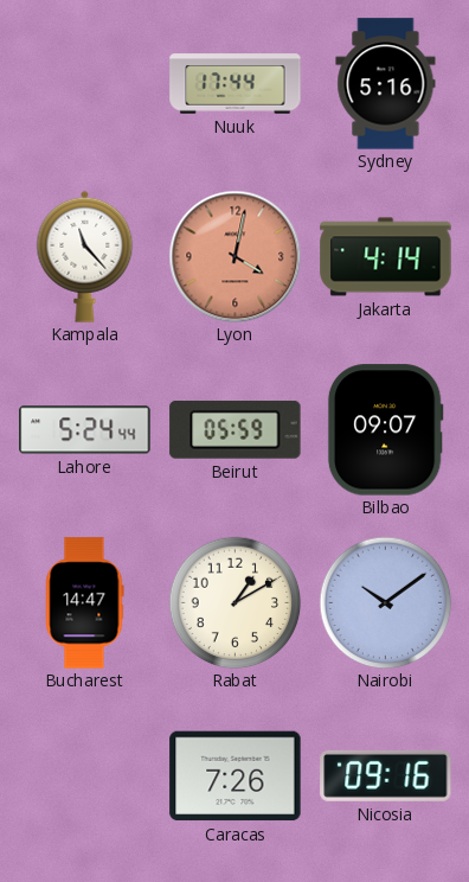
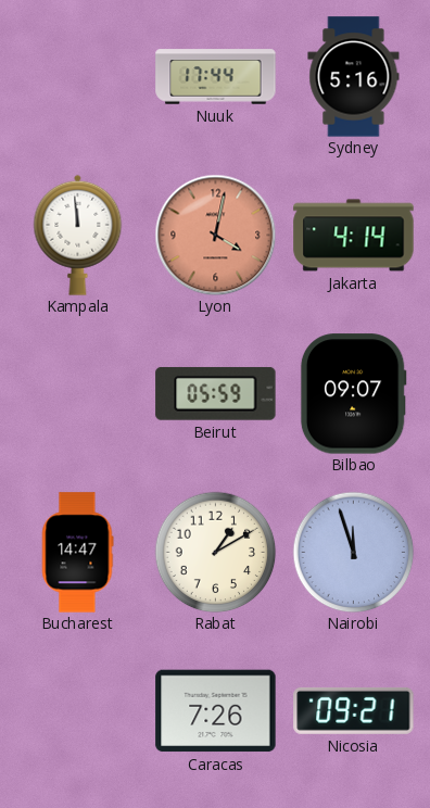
Kampala: 11:23 -> 11:59 (78, 235)
Lahore: 5:24 -> none (85, 430)
Nairobi: 10:09 -> 11:57 (353, 552)
Nicosia: 09:16 -> 09:21 (354, 710)
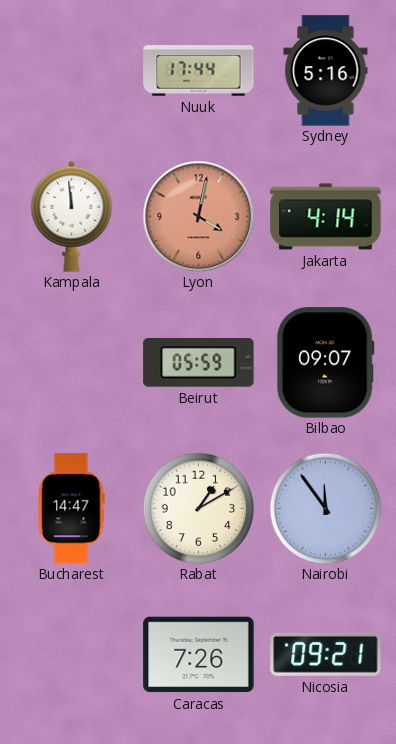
Nairobi: 11:57 -> 11:54 (325, 508)
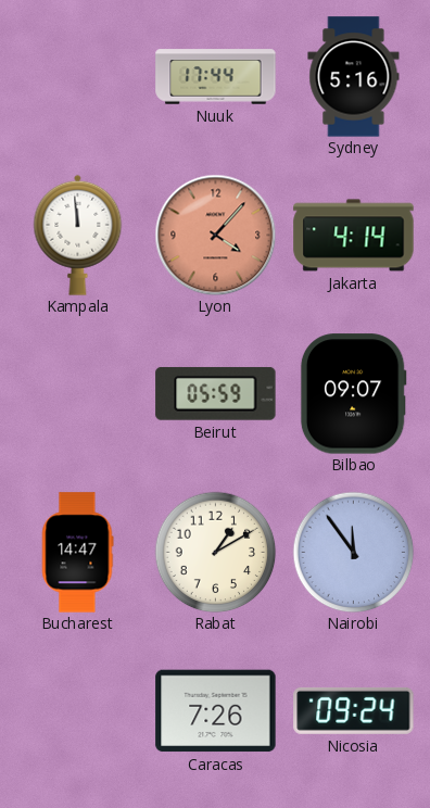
Lyon: 4:02 -> 4:07 (215, 235)
Nicosia: 09:21 -> 09:24 (354, 710)
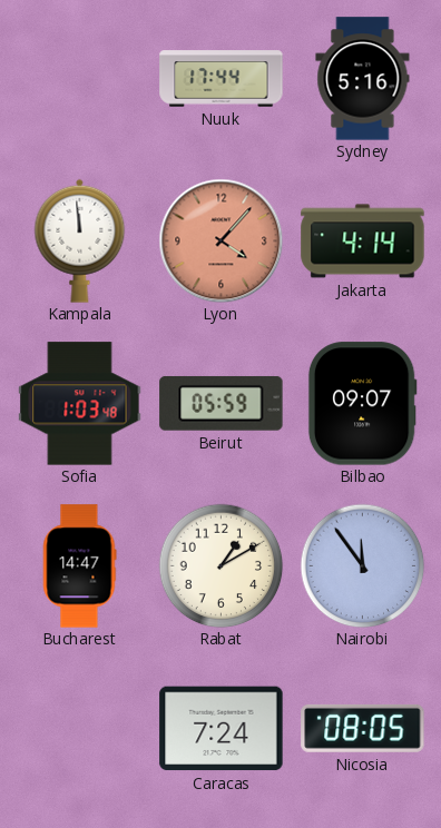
Sofia: none -> 1:03 (80, 404)
Caracas: 7:26 -> 7:24 (222, 729)
Nicosia: 09:24 -> 08:05 (363, 728)
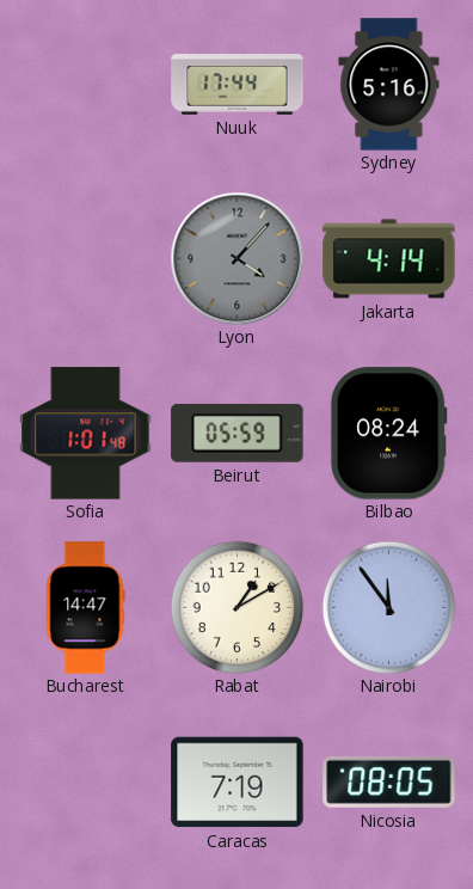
Kampala: 11:59 -> none (80, 240)
Lyon dial: salmon -> grey (236, 258)
Sofia: 1:03 -> 1:01 (86, 434)
Bilbao: 09:07 -> 08:24 (388, 434)
Caracas: 7:24 -> 7:19 (238, 783)
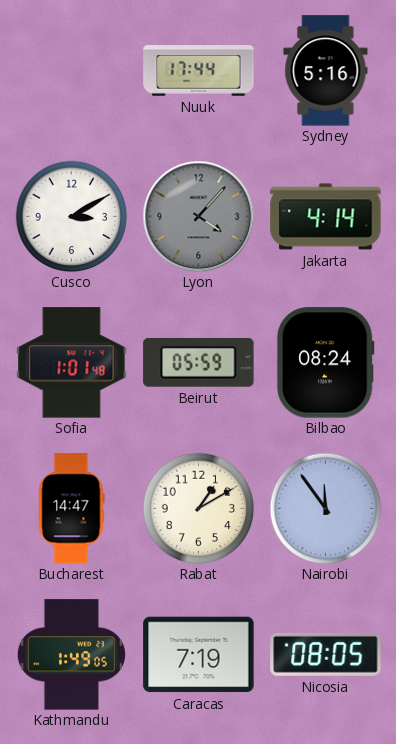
Cusco: none -> 3:10 (71, 216)
Kathmandu: none -> 1:49 (71, 655)
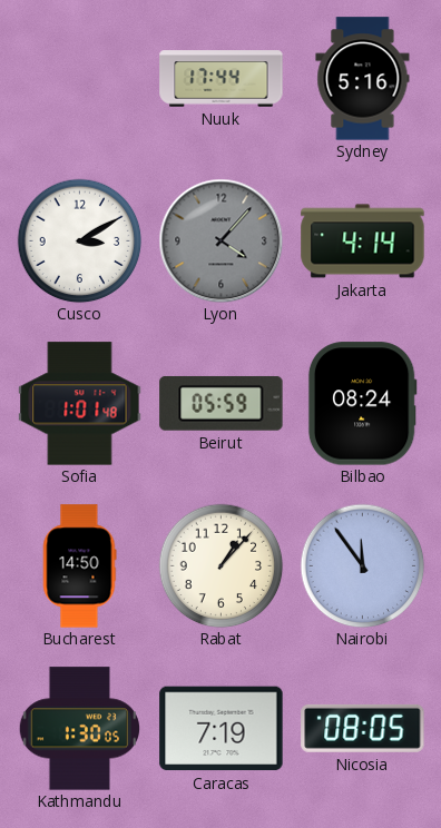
Bucharest: 14:47 -> 14:50 (79, 566)
Rabat: 1:10 -> 1:07 (220, 565)
Kathmandu: 1:49 -> 1:30 (79, 729)
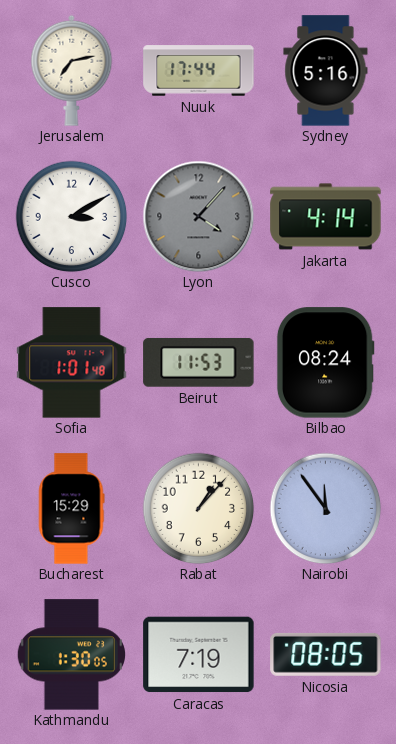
Jerusalem: none -> 7:13 (72, 70)
Beirut: 05:59 -> 11:53 (199, 362)
Bucharest: 14:50 -> 15:29 (71, 509)
